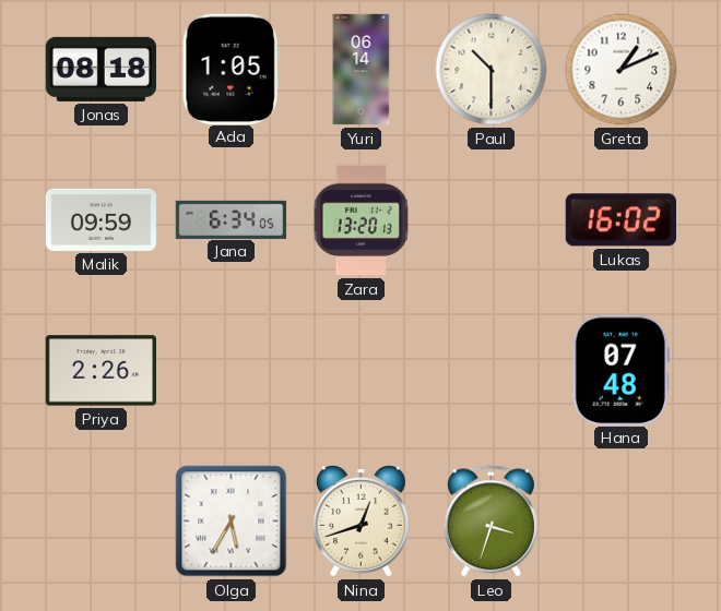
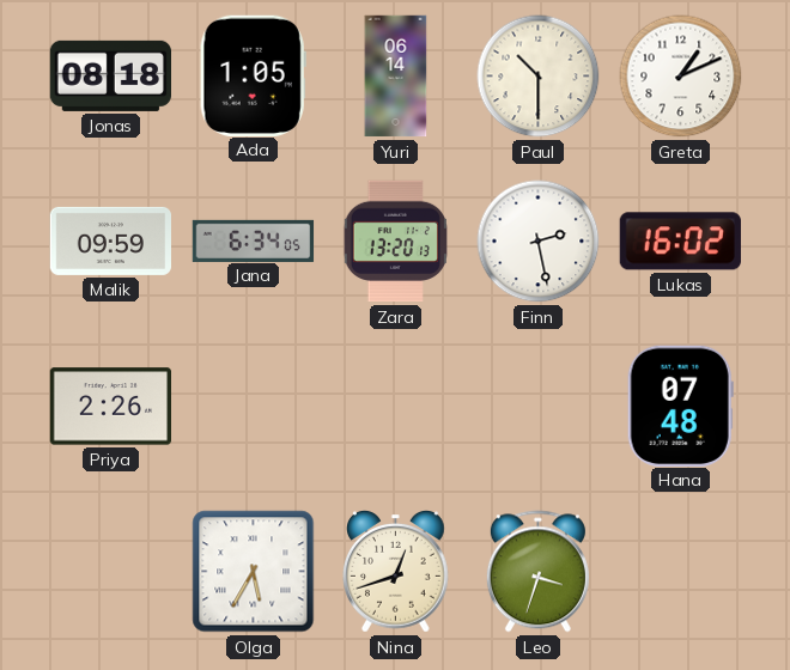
Finn: none -> 2:28 (539, 242)
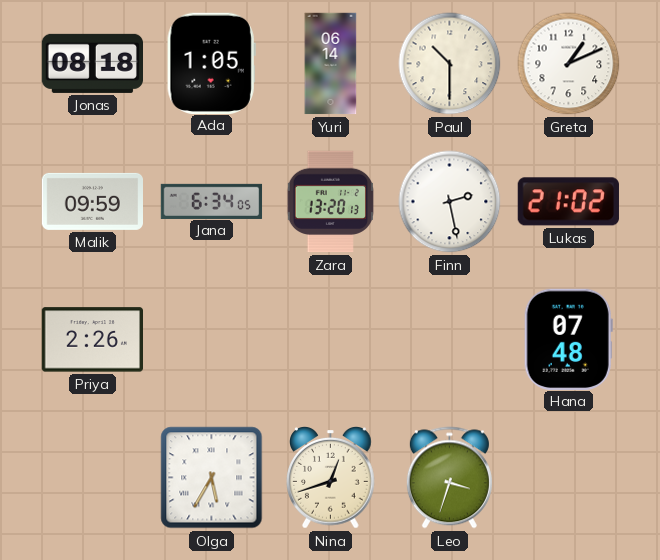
Lukas: 16:02 -> 21:02 (568, 202)
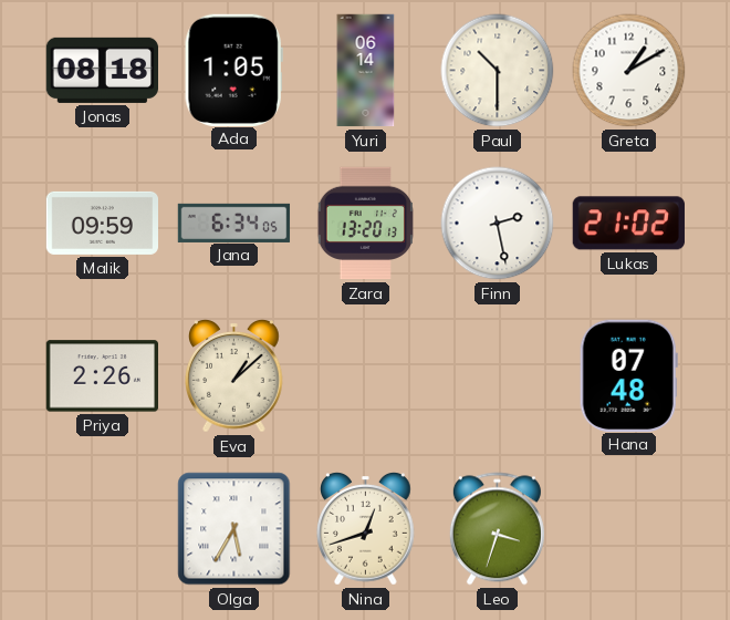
Greta: 1:11 -> 1:10 (629, 71)
Eva: none -> 1:08 (234, 376)
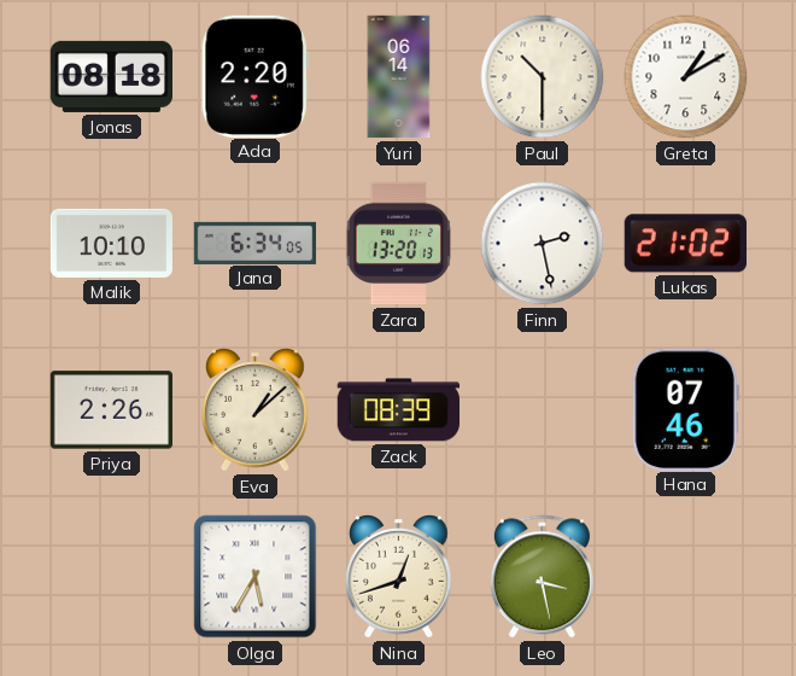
Ada: 1:05 -> 2:20 (254, 76)
Malik: 09:59 -> 10:10 (111, 243)
Zack: none -> 08:39 (398, 410)
Hana: 07:48 -> 07:46 (685, 409)
Leo: 3:33 -> 3:28 (542, 577)
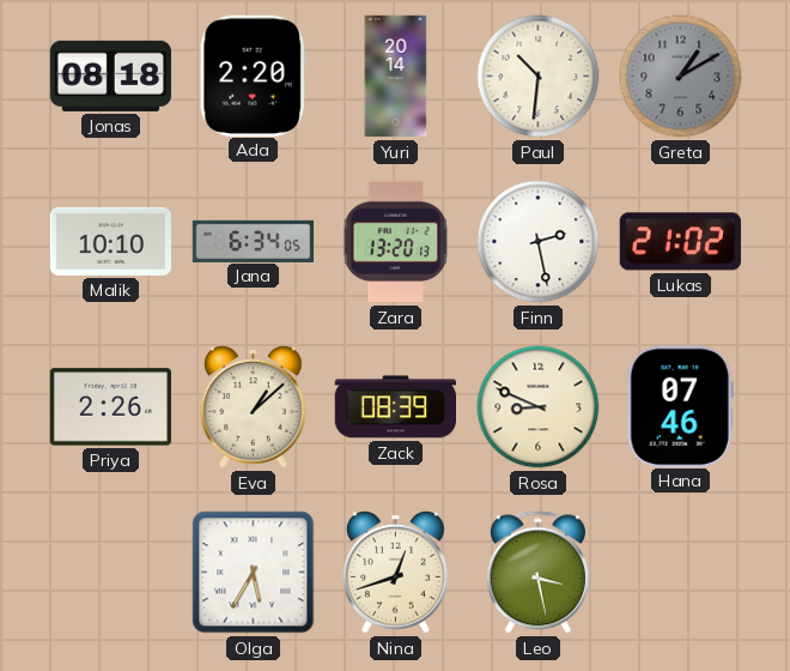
Yuri: 06:14 -> 20:14 (396, 77)
Paul: 10:30 -> 10:31 (539, 77)
Greta dial: white -> grey (681, 77)
Rosa: none -> 8:49 (539, 407)
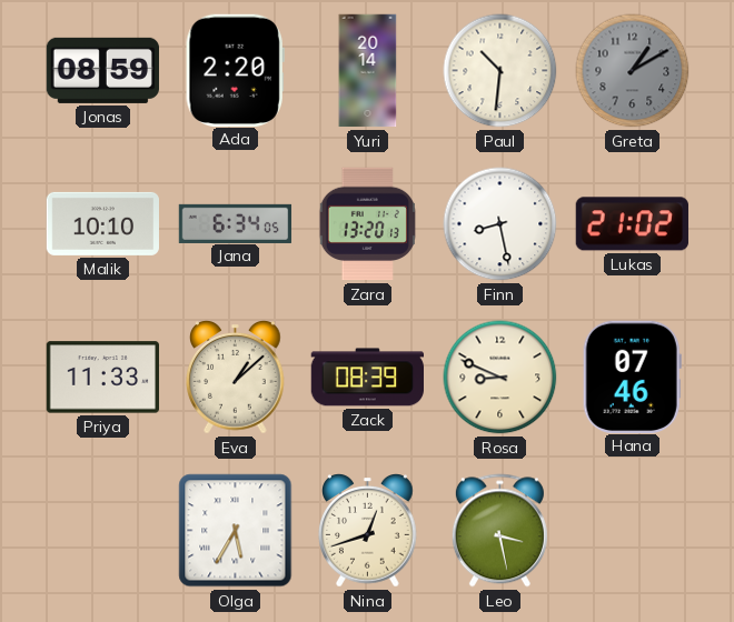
Jonas: 08:18 -> 08:59 (102, 70)
Finn: 2:28 -> 8:28 (500, 224)
Priya: 2:26 -> 11:33 (102, 378)
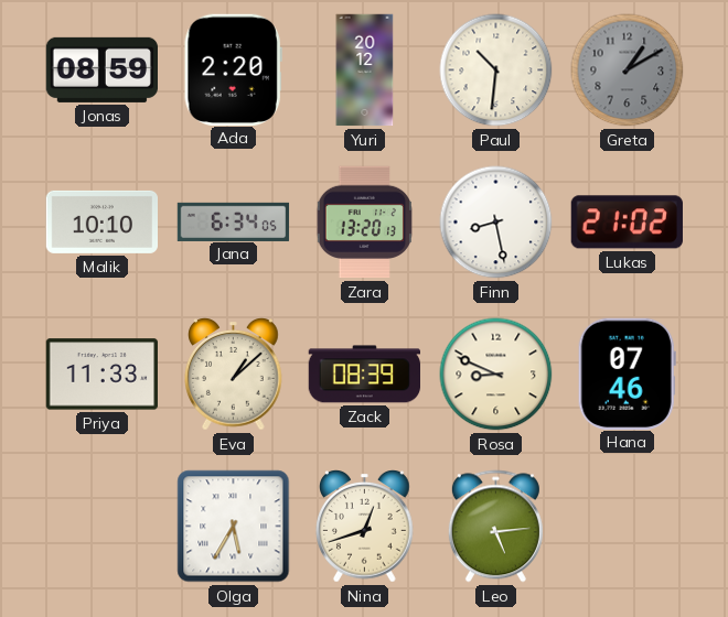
Yuri: 20:14 -> 20:12 (365, 71)
Leo: 3:28 -> 5:14 (495, 527)
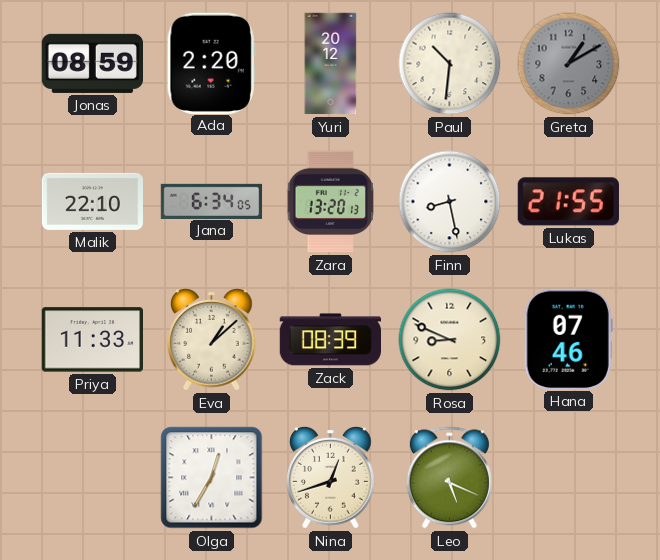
Malik: 10:10 -> 22:10 (92, 201)
Lukas: 21:02 -> 21:55 (568, 202)
Olga: 5:35 -> 12:35 (212, 478)
Leo: 5:14 -> 5:19 (449, 478)
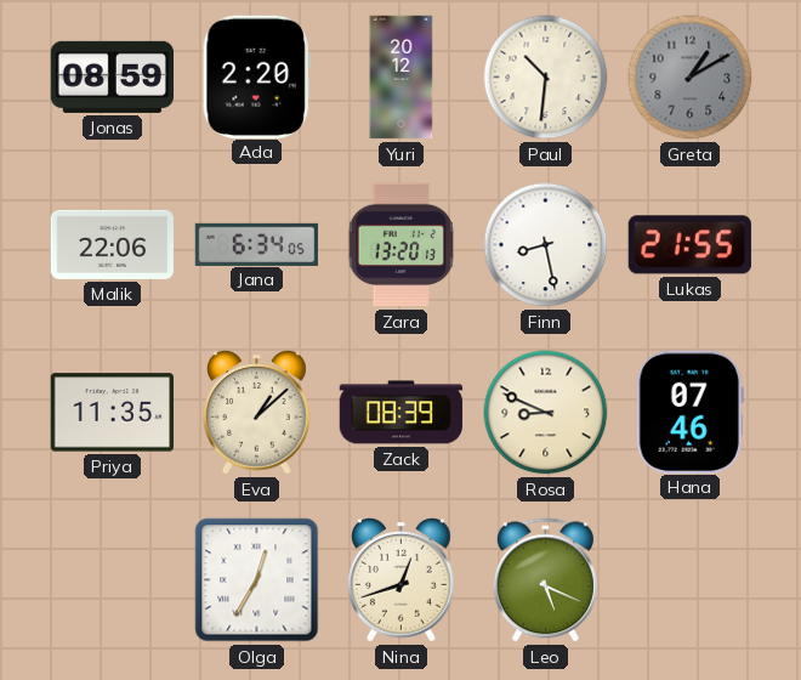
Malik: 22:10 -> 22:06 (112, 244)
Priya: 11:33 -> 11:35 (112, 413)
